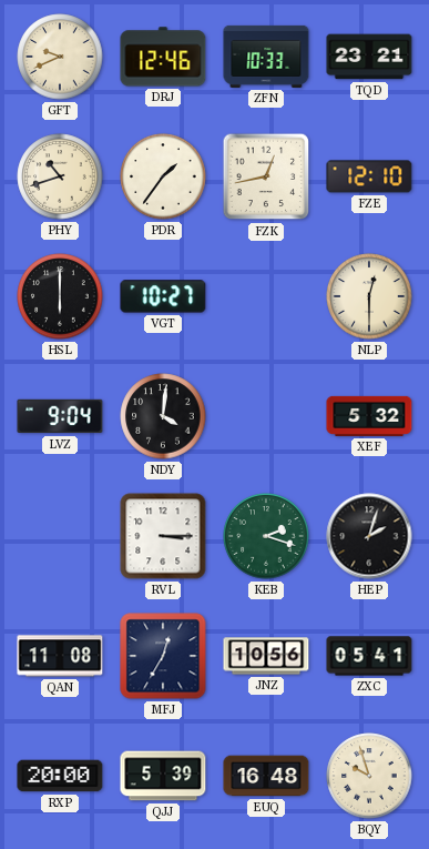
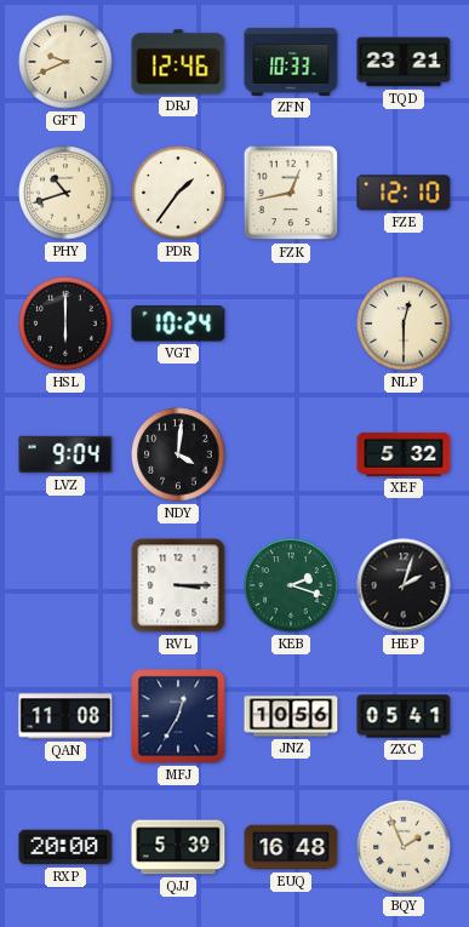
VGT: 10:27 -> 10:24 (178, 324)
BQY: 9:57 -> 1:56 (404, 847)
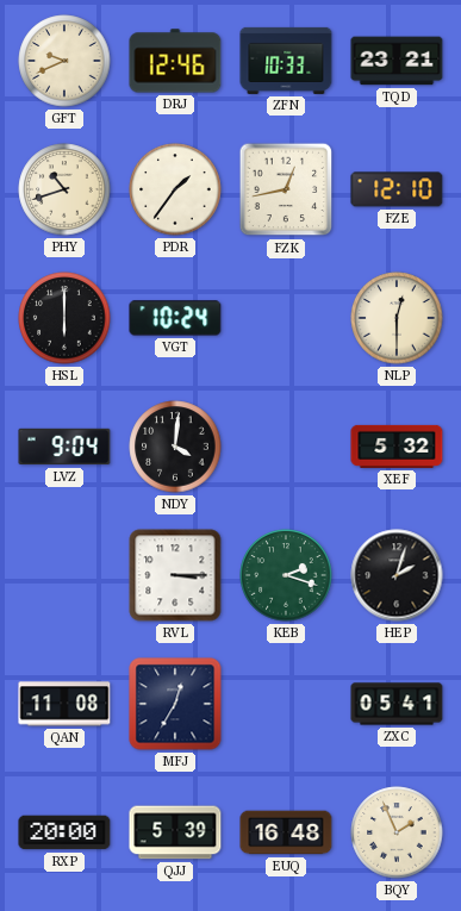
JNZ: 10:56 -> none (291, 716)
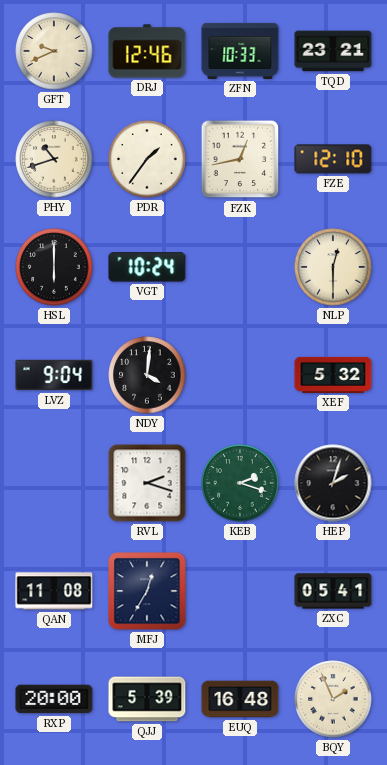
RVL: 3:15 -> 2:18 (147, 483)
